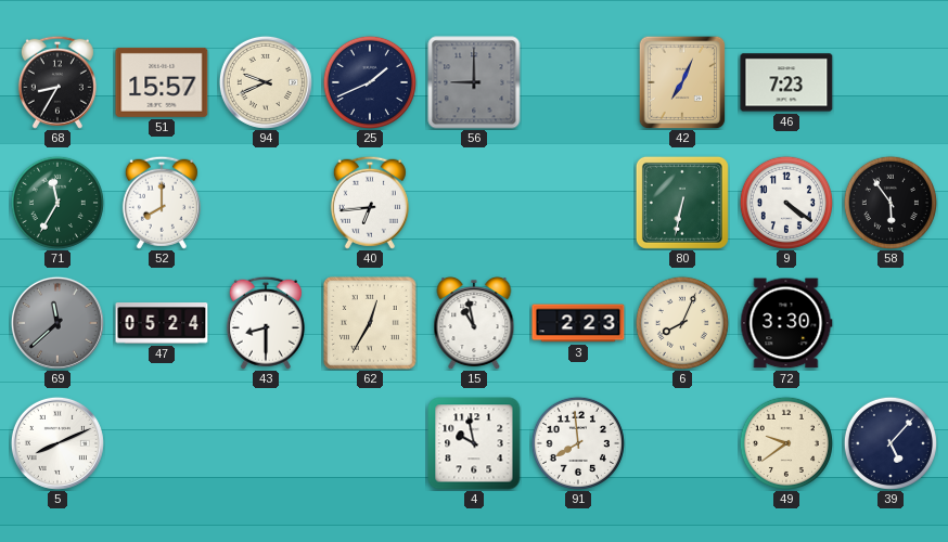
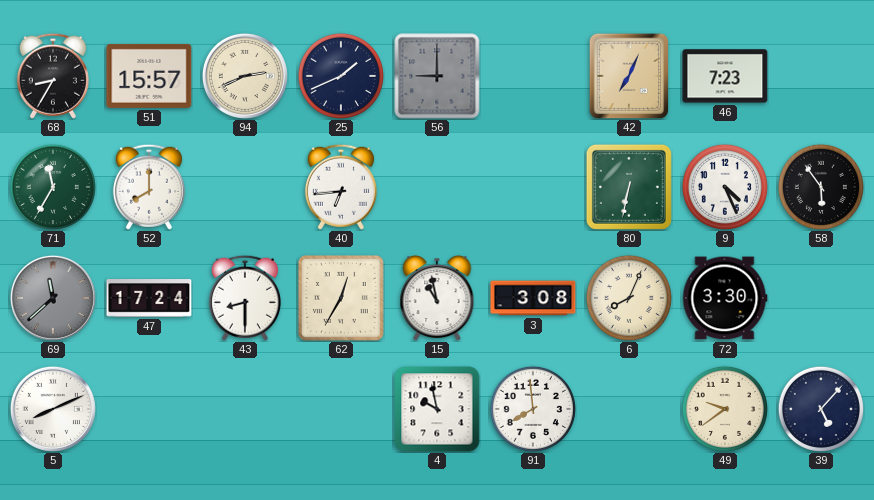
94: 9:41 -> 2:41 (245, 76)
9: 4:21 -> 4:26 (725, 187)
47: 05:24 -> 17:24 (149, 298)
3: 2:23 -> 3:08 (533, 298)
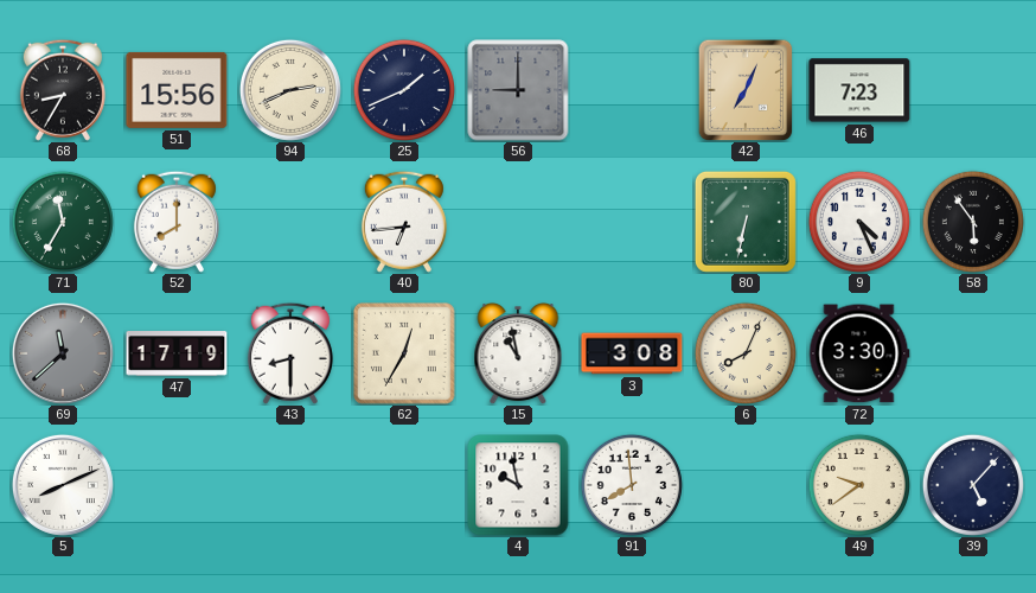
51: 15:57 -> 15:56 (177, 90)
47: 17:24 -> 17:19 (177, 353)
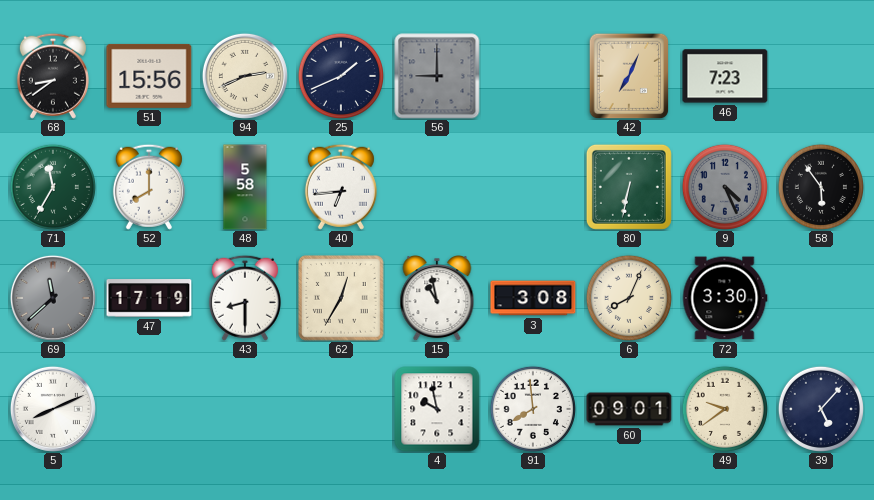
68: 8:35 -> 8:39 (53, 76)
48: none -> 5:58 (245, 187)
9 dial: white -> grey (725, 187)
60: none -> 09:01 (629, 409)
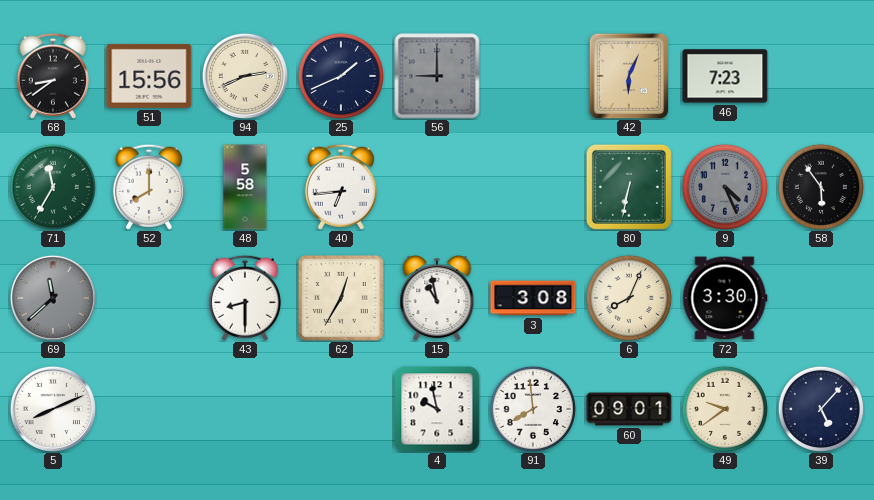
42: 7:04 -> 6:04 (629, 76)
47: 17:19 -> none (149, 298)
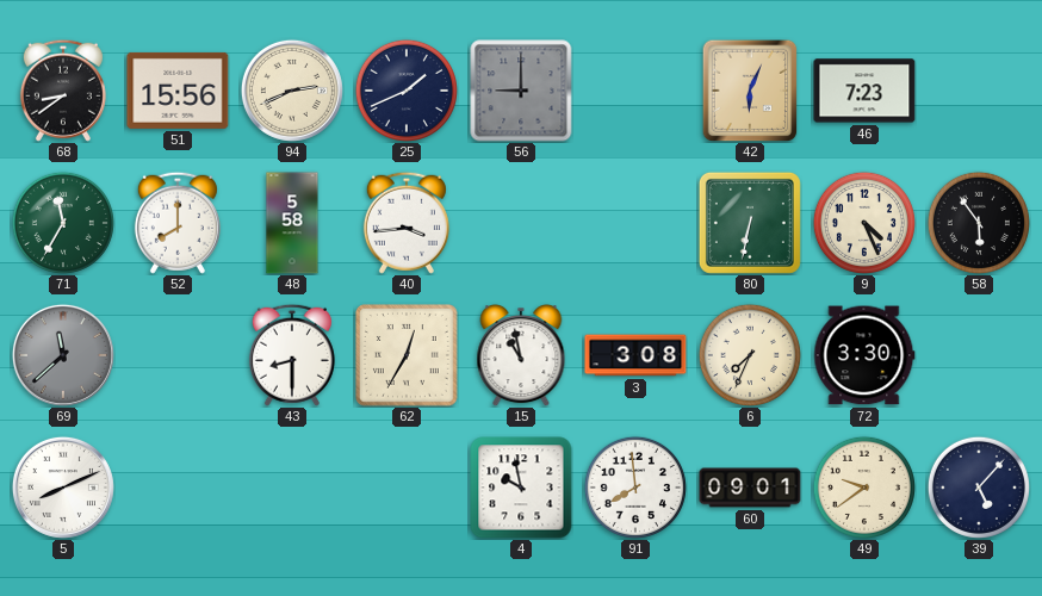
40: 6:44 -> 3:44 (407, 223)
9 dial: grey -> cream (864, 223)
6: 8:04 -> 7:34 (750, 355)
